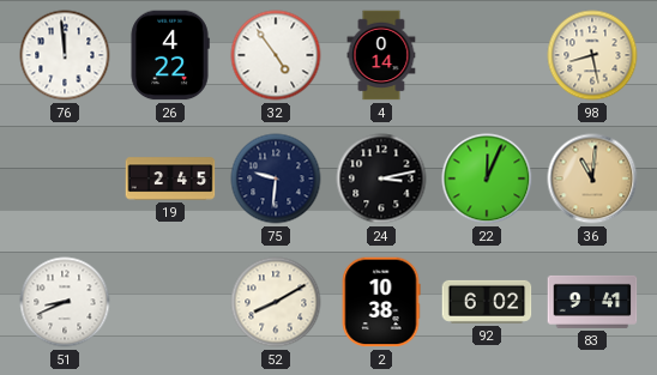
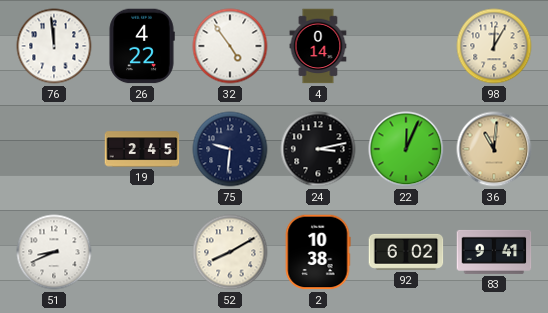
98: 8:28 -> 12:05 (494, 46)
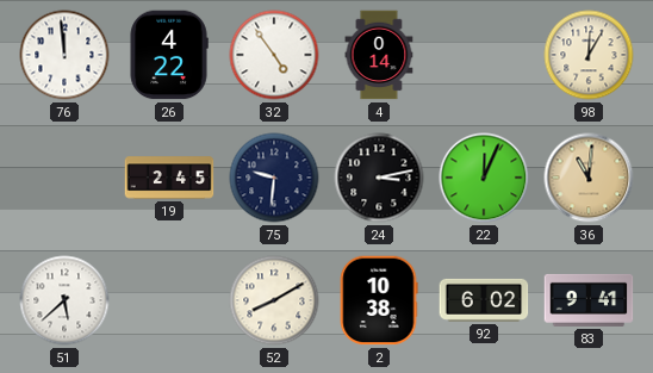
51: 8:41 -> 5:38 (64, 300)
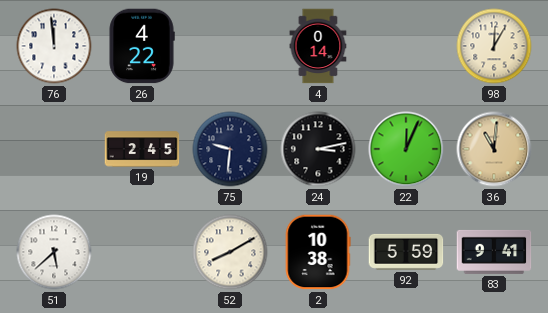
32: 4:54 -> none (274, 55)
92: 6:02 -> 5:59 (406, 252)
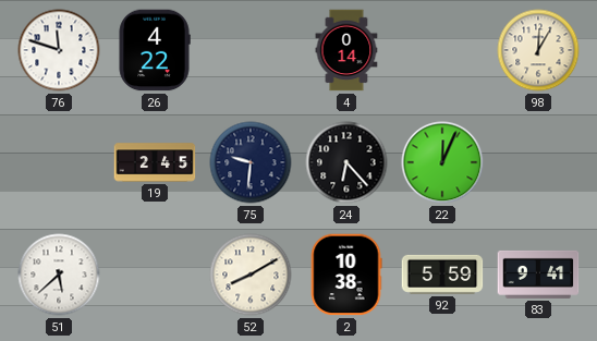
76: 11:59 -> 11:48 (59, 50)
24: 3:13 -> 6:23 (346, 162)
36: 11:01 -> none (494, 149)
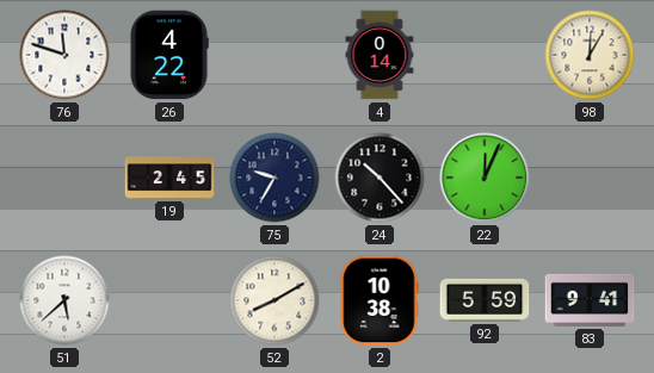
75: 9:31 -> 9:35 (274, 178)
24: 6:23 -> 10:23 (380, 178)
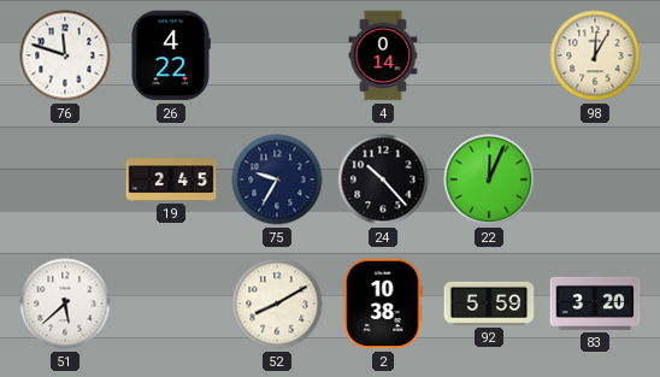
83: 9:41 -> 3:20 (595, 304)
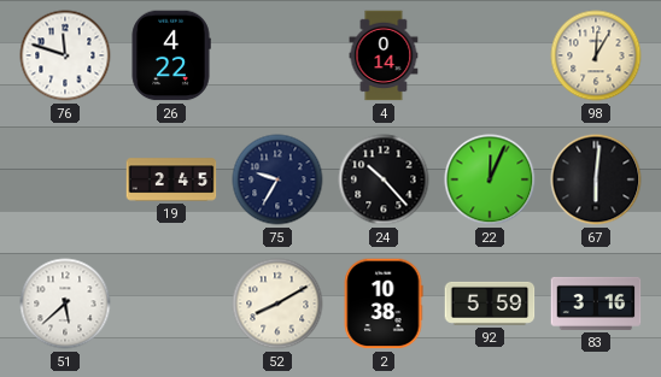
67: none -> 6:01 (596, 179)
83: 3:20 -> 3:16 (596, 304)
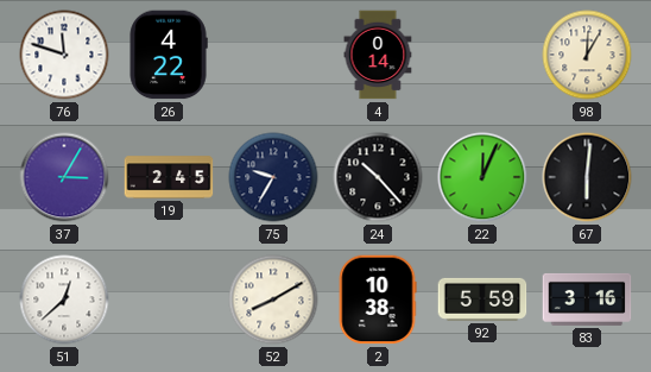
37: none -> 3:05 (64, 177)
51: 5:38 -> 12:38 (64, 300)
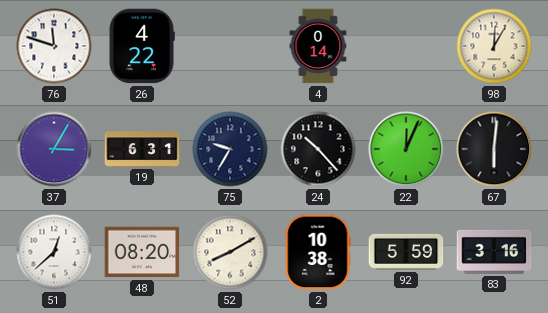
19: 2:45 -> 6:31 (142, 149)
48: none -> 08:20 (142, 252)
